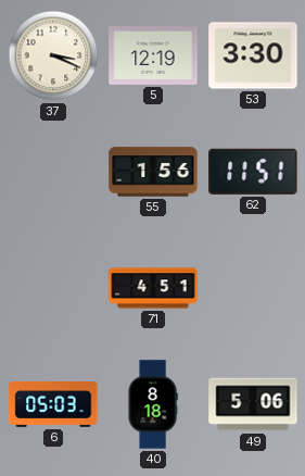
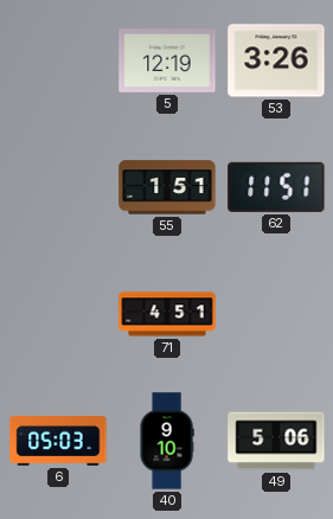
37: 3:19 -> none (53, 55)
53: 3:30 -> 3:26 (276, 60)
55: 1:56 -> 1:51 (167, 187)
40: 8:18 -> 9:10 (167, 441)
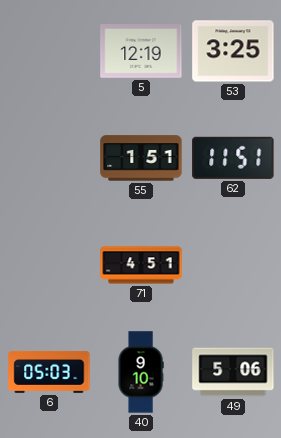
53: 3:26 -> 3:25 (233, 51)
